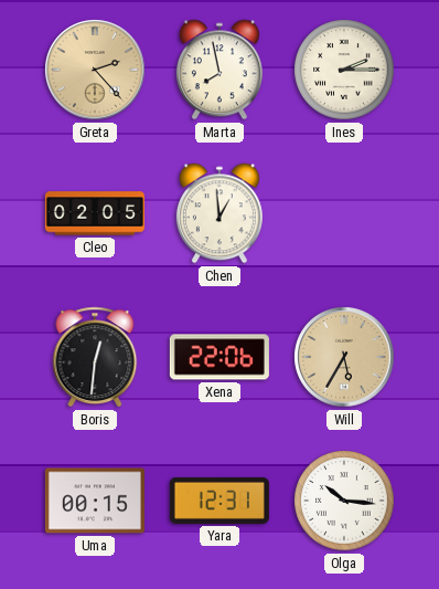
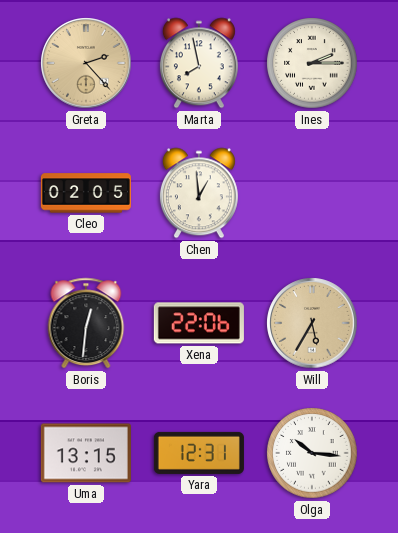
Uma: 00:15 -> 13:15 (86, 453)
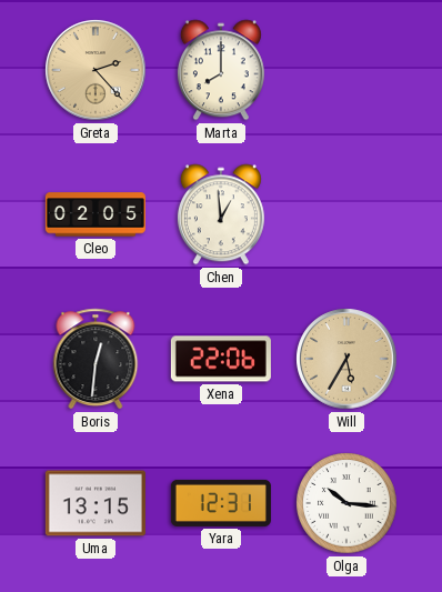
Marta: 7:58 -> 8:00 (221, 70)
Ines: 2:15 -> none (312, 63)
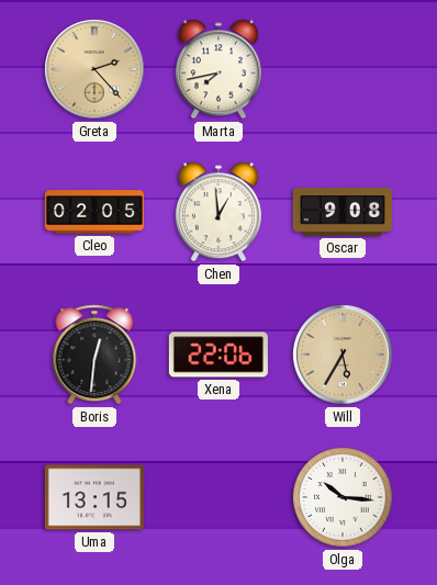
Marta: 8:00 -> 7:43 (218, 69)
Oscar: none -> 9:08 (343, 212)
Yara: 12:31 -> none (221, 503)
